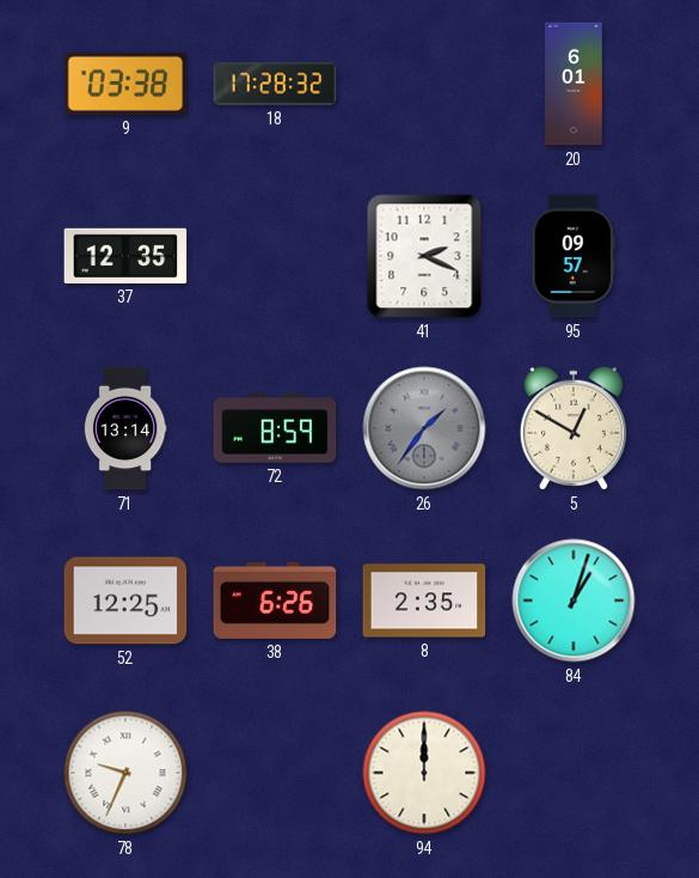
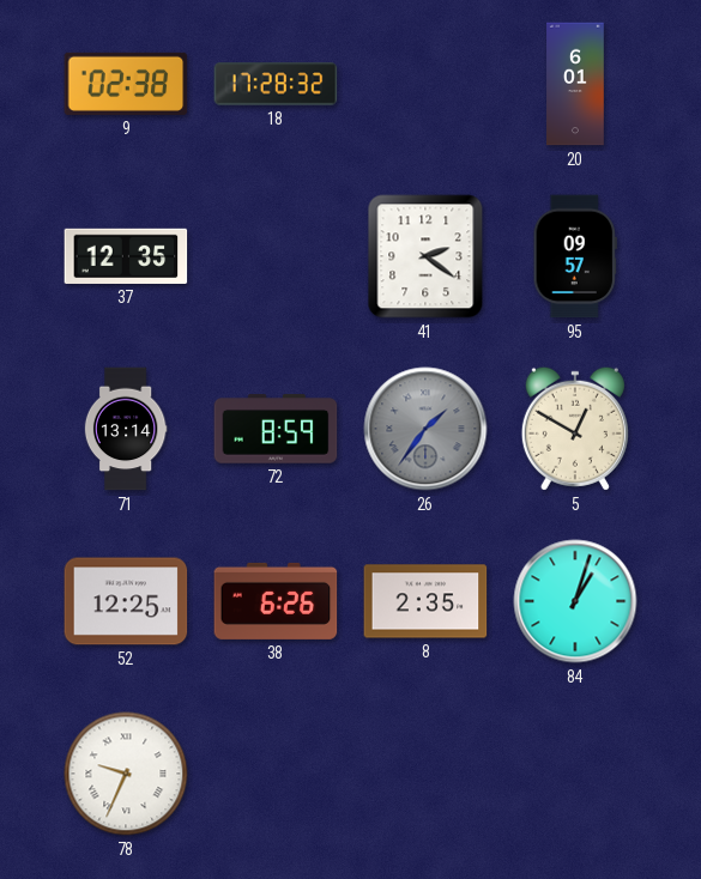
9: 03:38 -> 02:38 (126, 84)
41: 2:19 -> 2:21 (425, 256)
94: 12:00 -> none (424, 773)
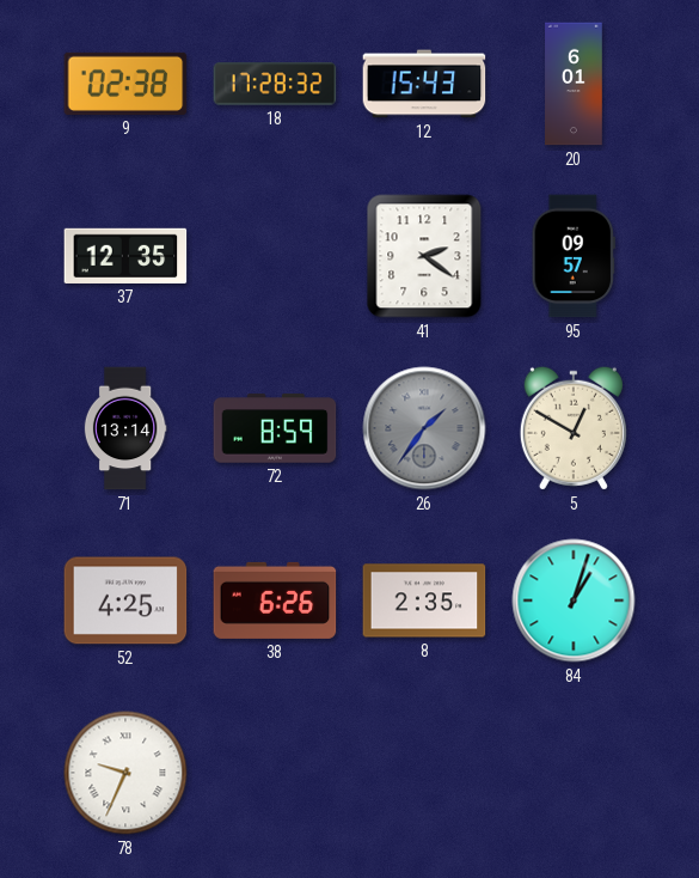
12: none -> 15:43 (424, 84)
52: 12:25 -> 4:25 (125, 600)
